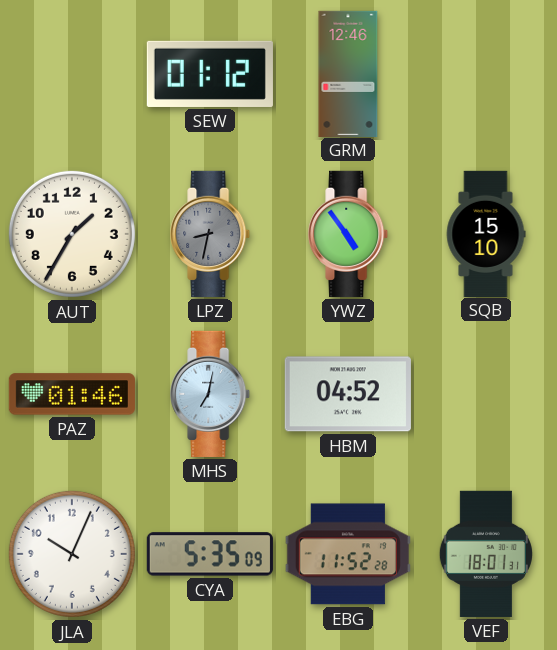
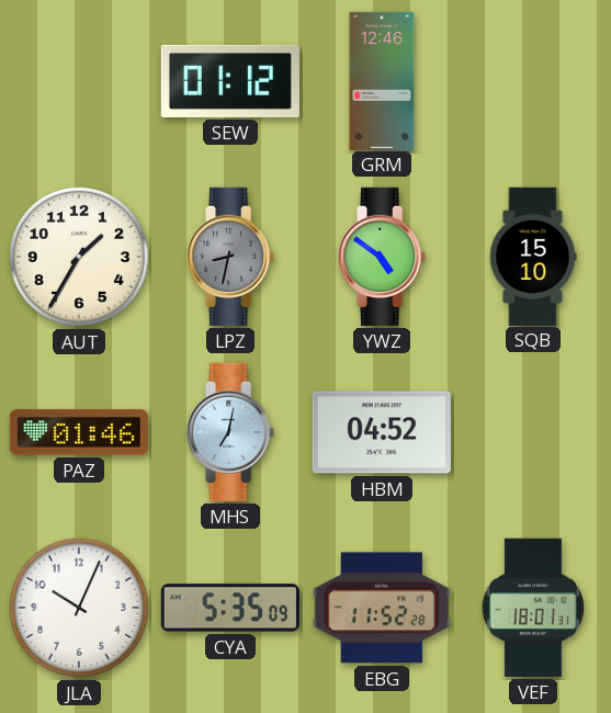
YWZ: 4:54 -> 4:51 (383, 257)
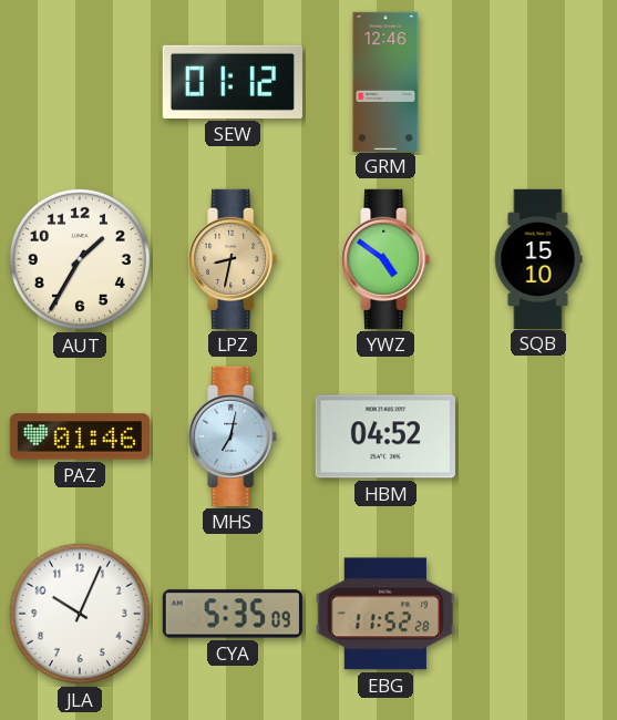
LPZ dial: grey -> champagne (234, 259)
VEF: 18:01 -> none (533, 608)
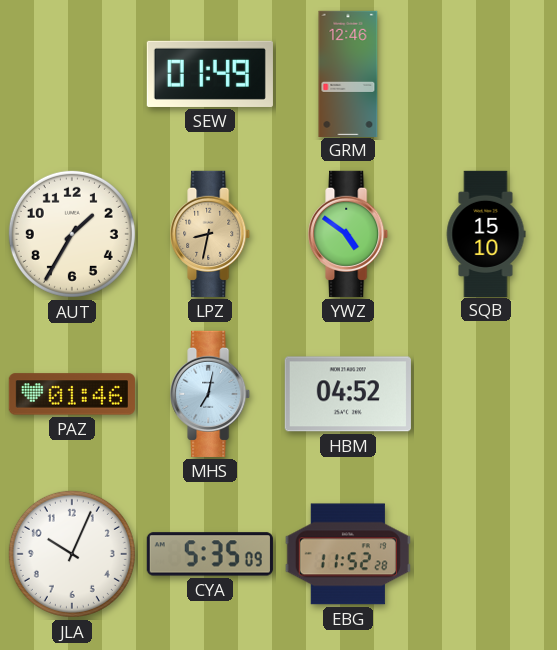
SEW: 01:12 -> 01:49 (210, 74)
